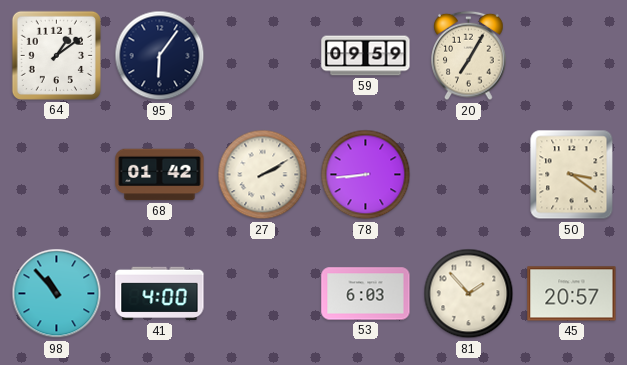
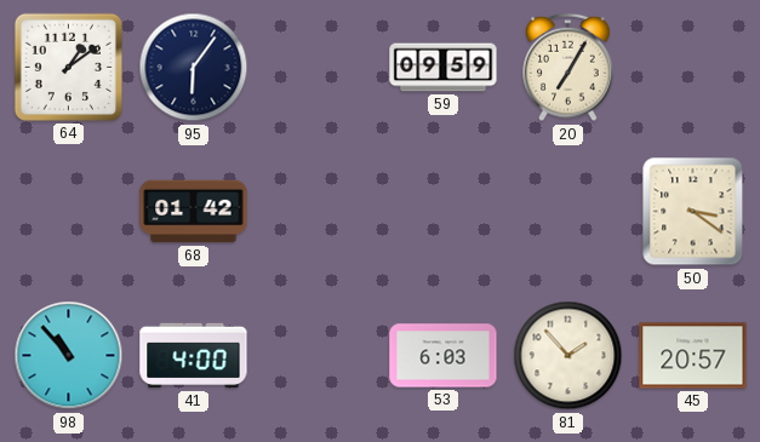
27: 2:10 -> none (263, 175)
78: 8:44 -> none (366, 175)
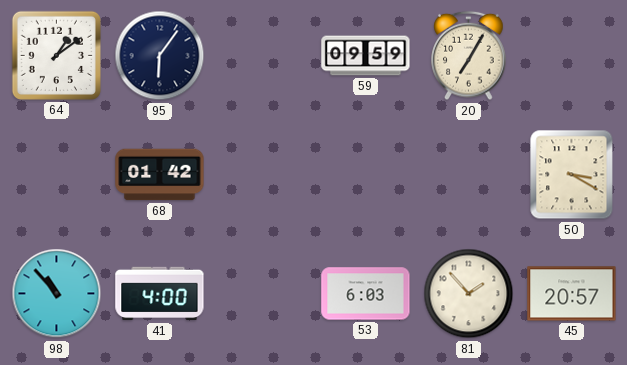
50: 3:21 -> 3:20 (572, 175)
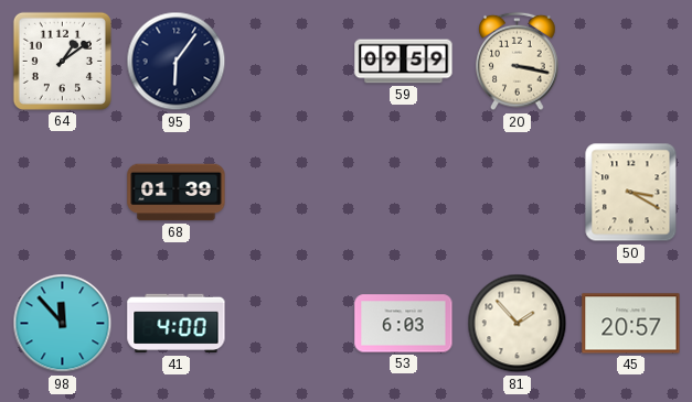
20: 7:05 -> 3:17 (518, 62)
68: 01:42 -> 01:39 (177, 193)
98: 10:53 -> 11:53 (63, 324)
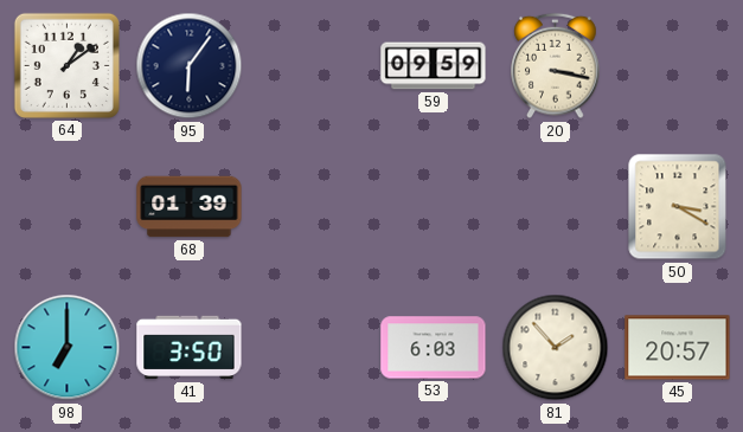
98: 11:53 -> 7:00 (68, 348)
41: 4:00 -> 3:50 (190, 348)
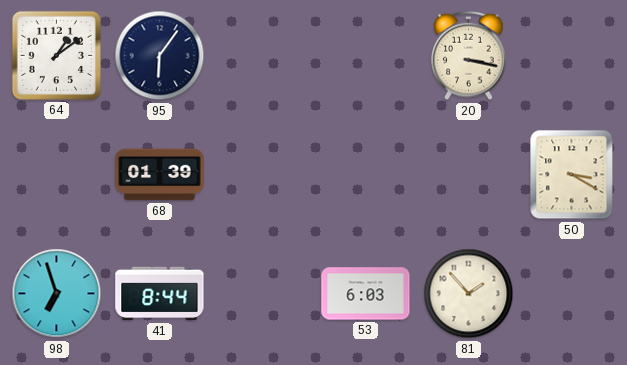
59: 09:59 -> none (434, 66)
98: 7:00 -> 6:57 (57, 294)
41: 3:50 -> 8:44 (160, 294)
45: 20:57 -> none (678, 348)
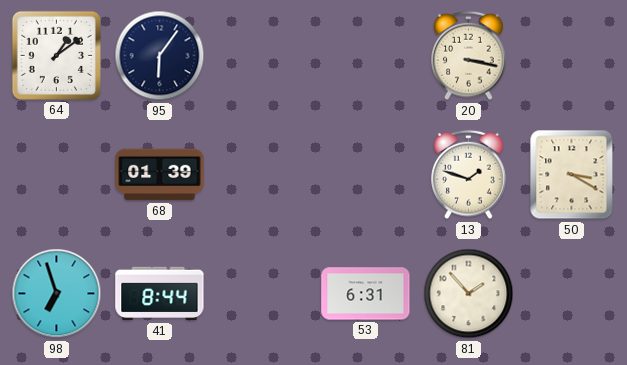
13: none -> 1:48 (469, 175)
53: 6:03 -> 6:31 (366, 294)
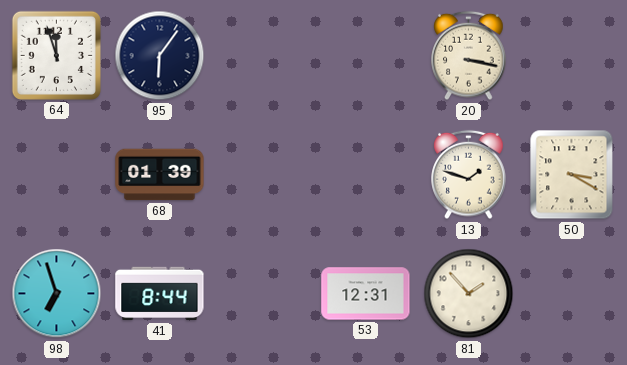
64: 1:09 -> 11:57 (56, 55)
53: 6:31 -> 12:31 (366, 294)
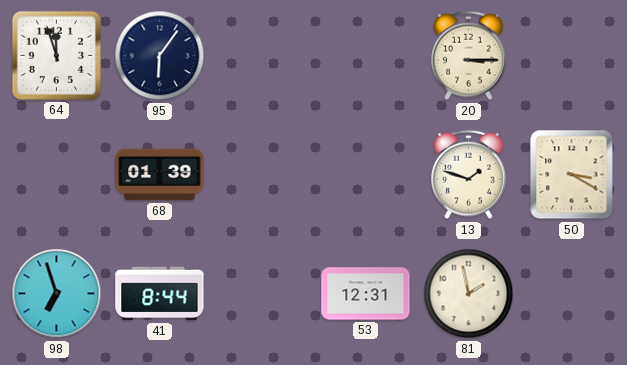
20: 3:17 -> 3:15 (469, 56)
81: 1:53 -> 1:58 (469, 294)
